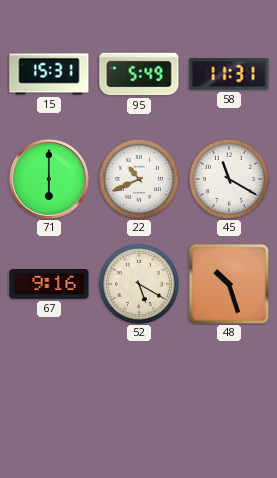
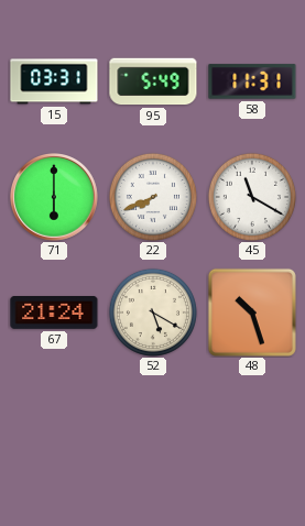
15: 15:31 -> 03:31 (54, 81)
22: 10:41 -> 7:41 (153, 197)
67: 9:16 -> 21:24 (54, 314)
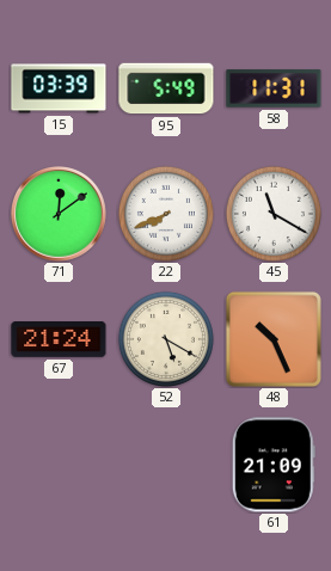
15: 03:31 -> 03:39 (59, 88)
71: 6:00 -> 12:09 (60, 215)
48: 10:27 -> 10:26 (274, 339)
61: none -> 21:09 (274, 465)
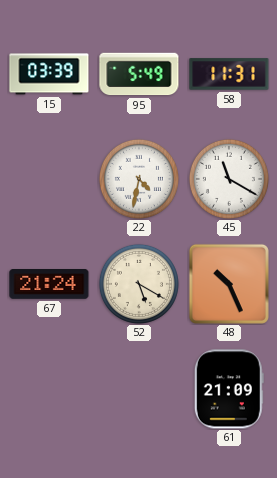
71: 12:09 -> none (60, 215)
22: 7:41 -> 4:32 (139, 179)
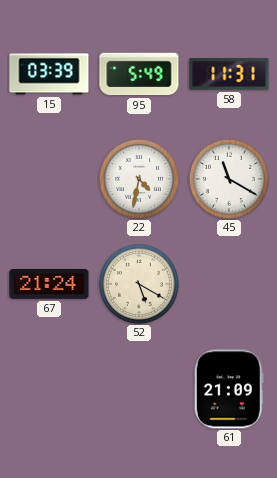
48: 10:26 -> none (229, 284)
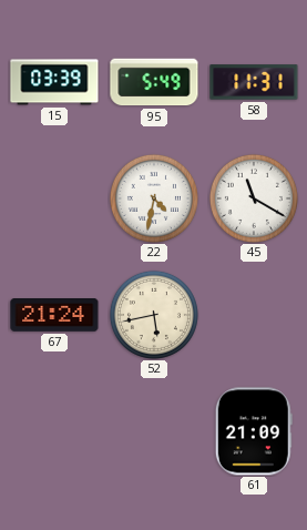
52: 5:20 -> 5:43 (154, 315)
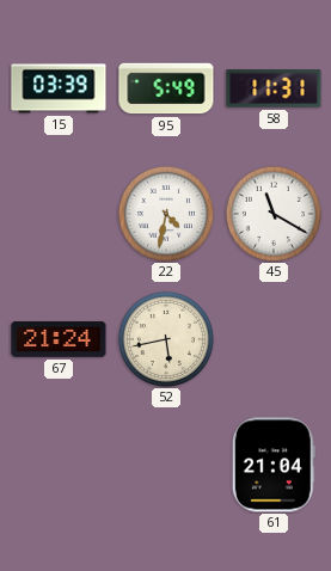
61: 21:09 -> 21:04 (274, 465)
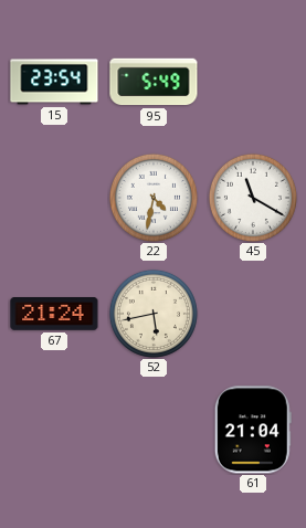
15: 03:39 -> 23:54 (54, 82)
58: 11:31 -> none (274, 88)
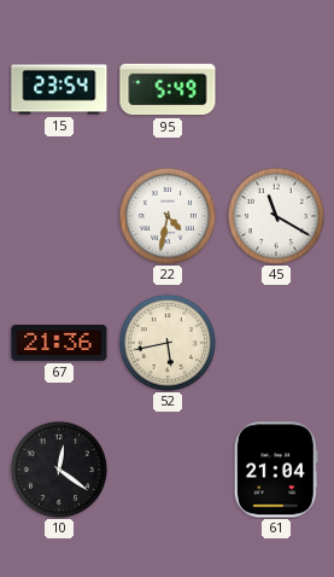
67: 21:24 -> 21:36 (59, 344)
10: none -> 12:21 (59, 470)
